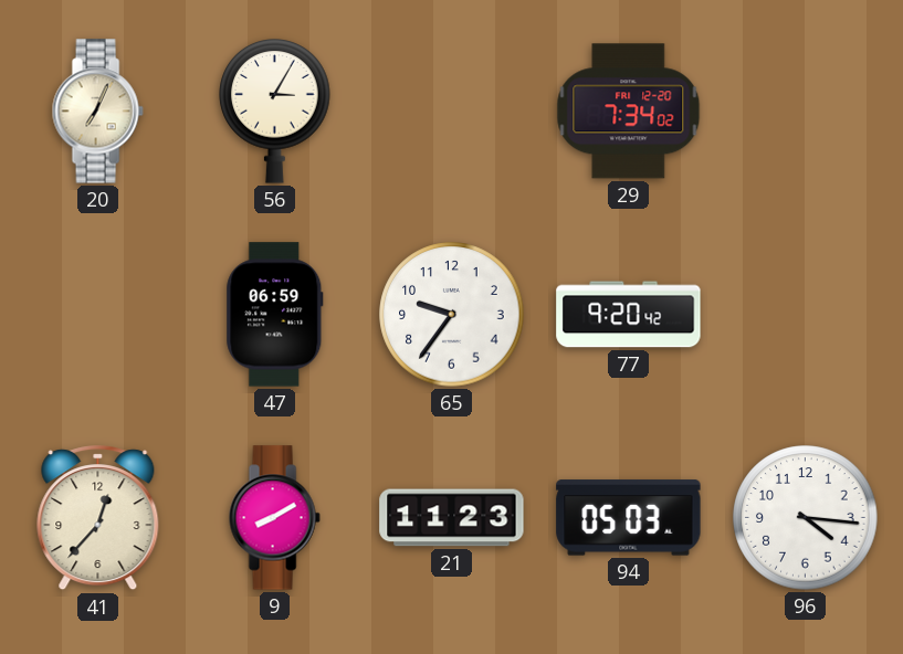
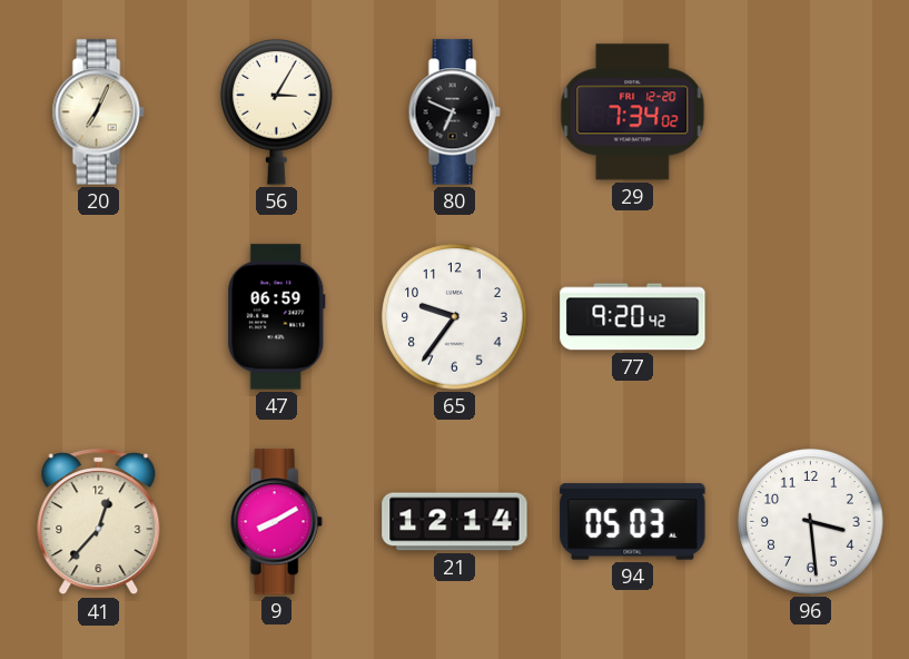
80: none -> 6:49 (454, 112)
21: 11:23 -> 12:14 (455, 522)
96: 4:16 -> 3:29 (811, 522)
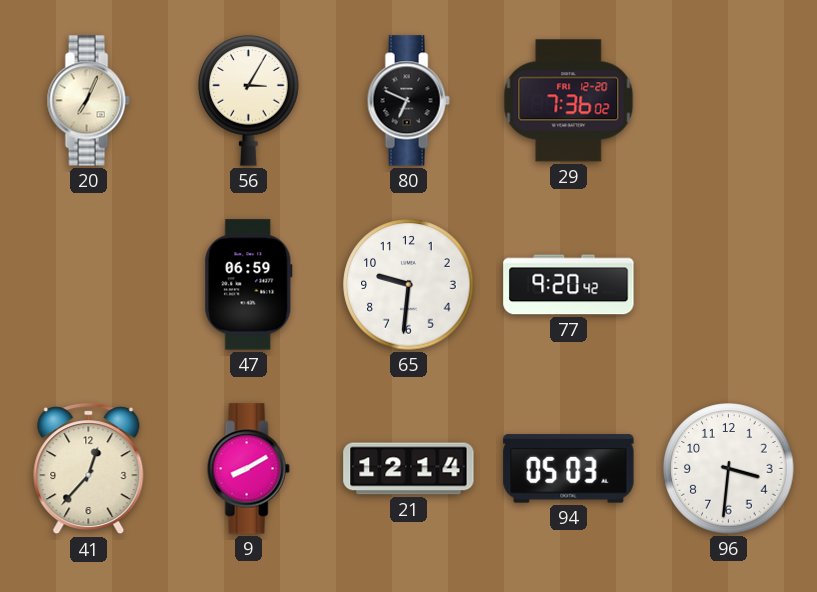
29: 7:34 -> 7:36 (569, 101)
65: 9:36 -> 9:31 (409, 285)
96: 3:29 -> 3:31 (729, 469)
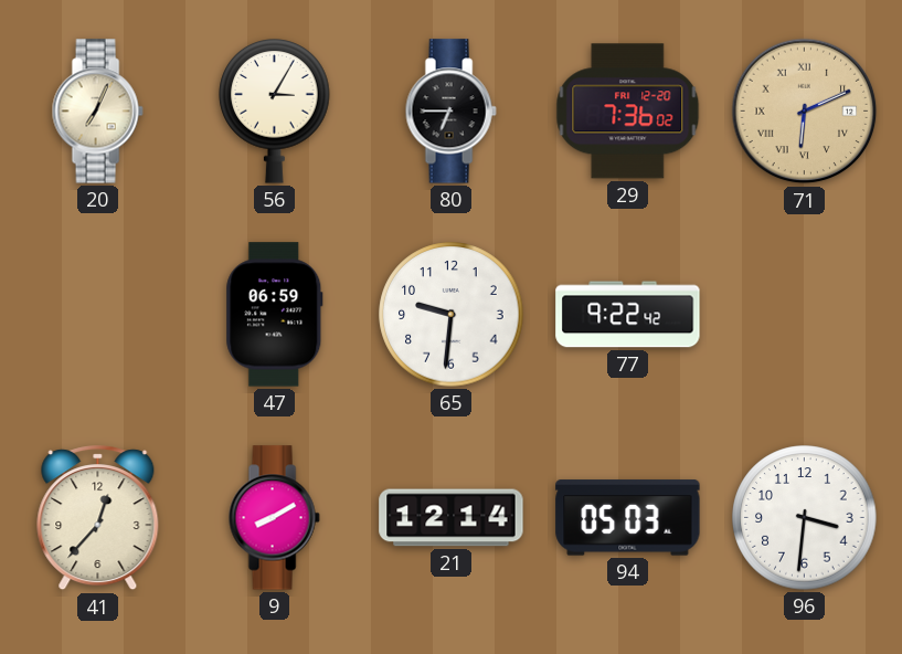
80: 6:49 -> 6:45 (450, 112)
71: none -> 6:11 (805, 112)
77: 9:20 -> 9:22 (628, 315)
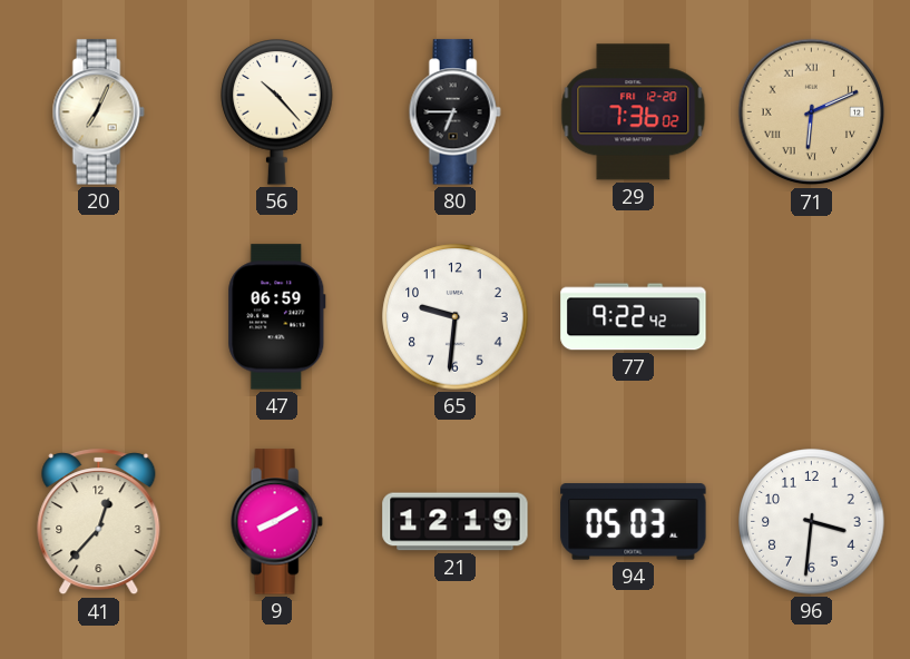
56: 3:05 -> 10:23 (277, 112)
21: 12:14 -> 12:19 (456, 522)
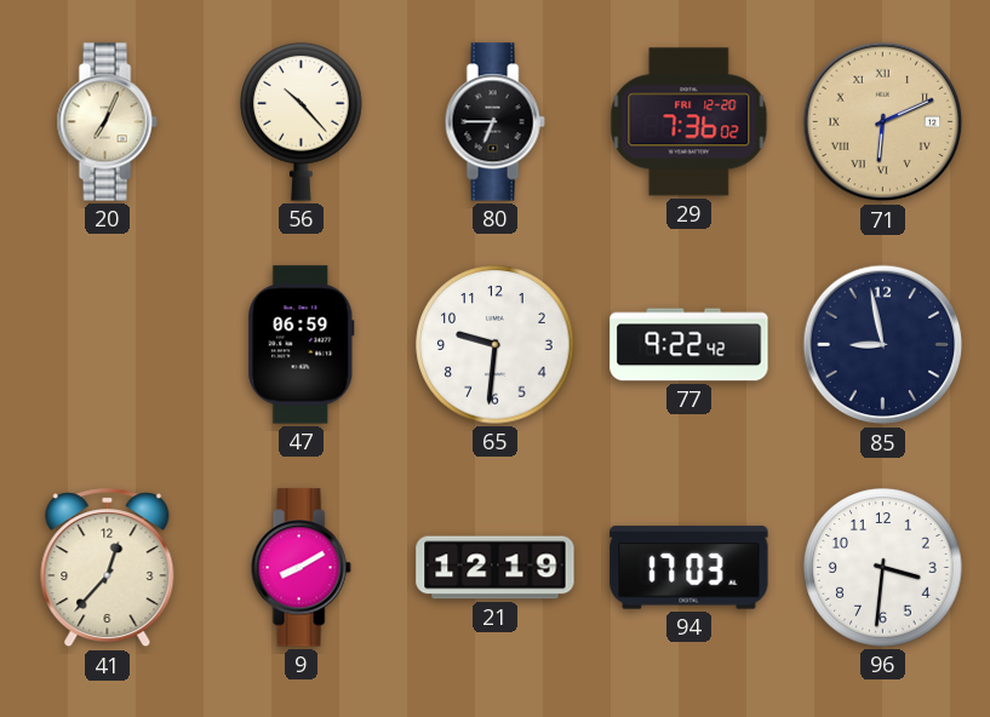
85: none -> 8:58 (883, 345)
94: 05:03 -> 17:03 (689, 568)
